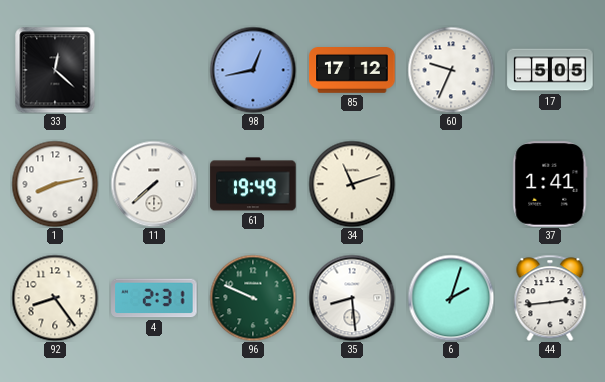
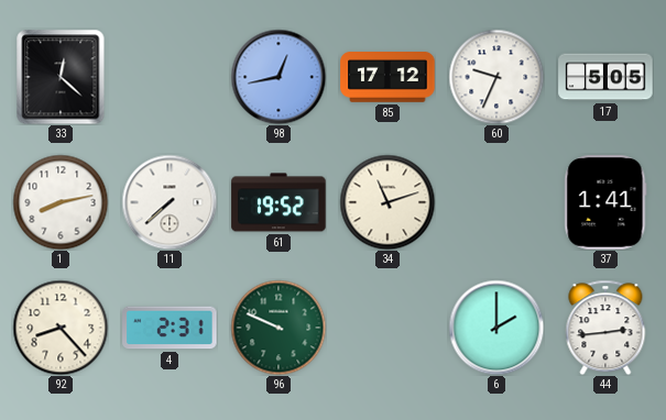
61: 19:49 -> 19:52 (279, 202)
92: 8:24 -> 8:23 (61, 328)
35: 8:29 -> none (352, 298)
6: 2:03 -> 2:00 (496, 328)
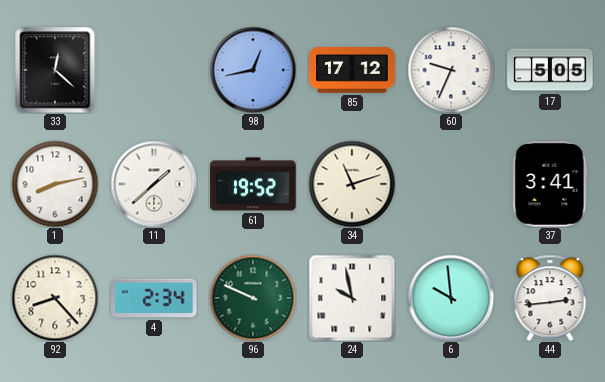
11: 7:38 -> 1:38 (154, 184)
37: 1:41 -> 3:41 (550, 184)
4: 2:31 -> 2:34 (154, 298)
24: none -> 9:58 (352, 298)
6: 2:00 -> 9:59 (451, 298)
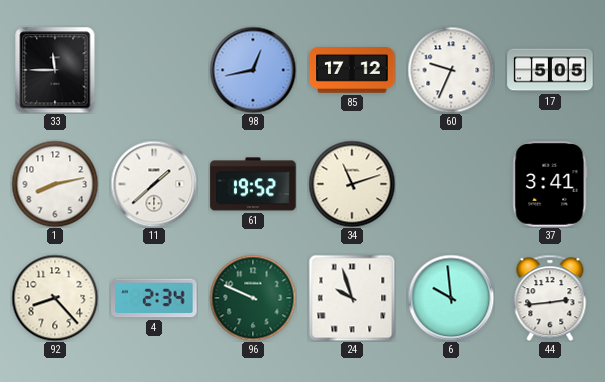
33: 12:22 -> 11:45 (55, 70)
24: 9:58 -> 9:57 (352, 298)
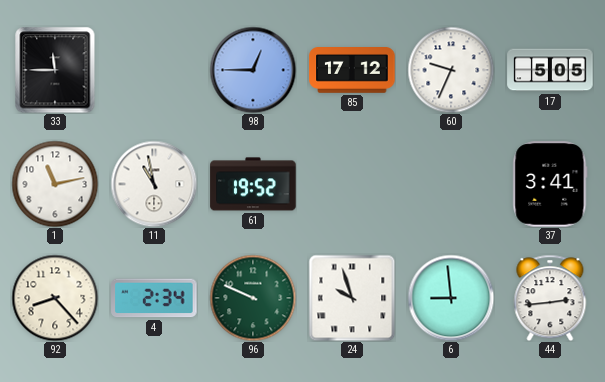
98: 12:43 -> 12:45 (253, 70)
1: 8:13 -> 11:13 (55, 184)
11: 1:38 -> 10:58 (154, 184)
34: 11:12 -> none (352, 184)
6: 9:59 -> 8:59 (451, 298)
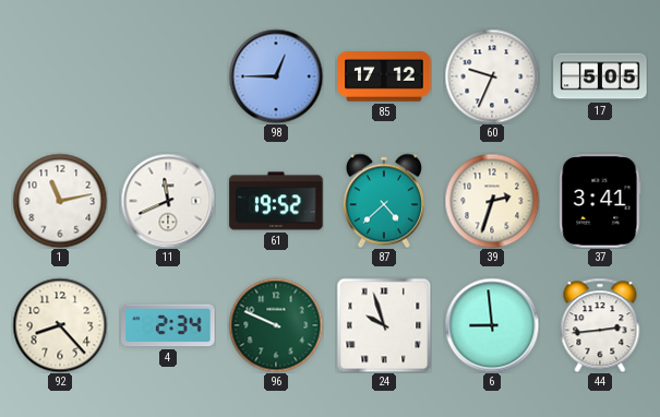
33: 11:45 -> none (55, 70)
11: 10:58 -> 11:41 (168, 201)
87: none -> 4:38 (384, 201)
39: none -> 2:33 (492, 201)
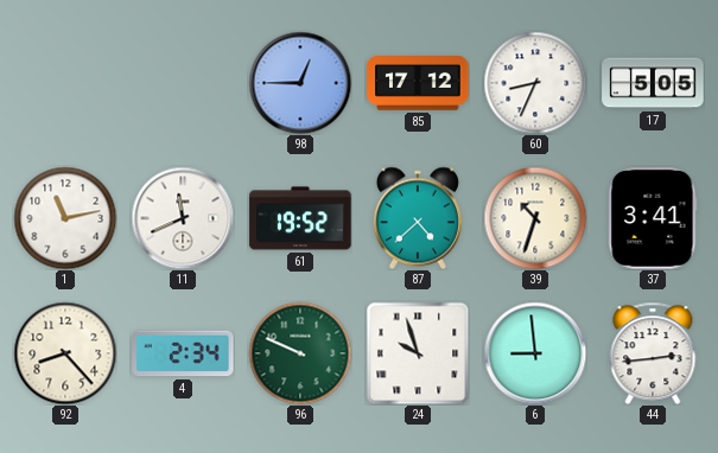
60: 9:34 -> 8:34 (535, 83)
39: 2:33 -> 10:33 (535, 218)
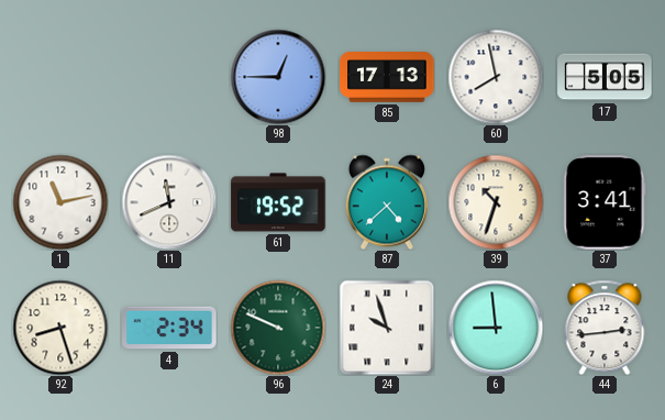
85: 17:12 -> 17:13 (387, 78)
60: 8:34 -> 7:58 (496, 77)
92: 8:23 -> 8:27 (60, 328)
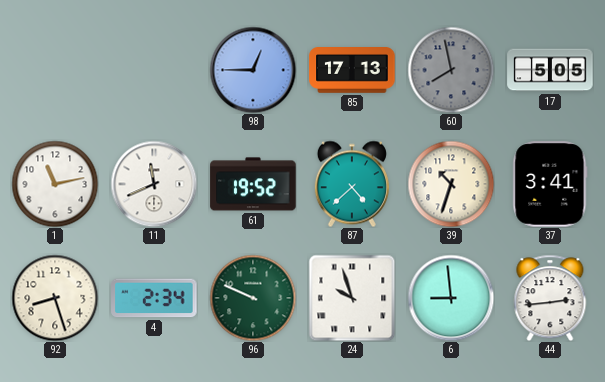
60 dial: white -> grey (451, 70)
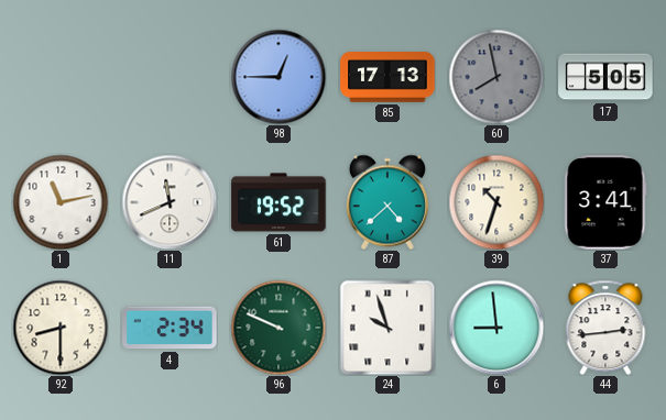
92: 8:27 -> 8:30 (61, 328)
